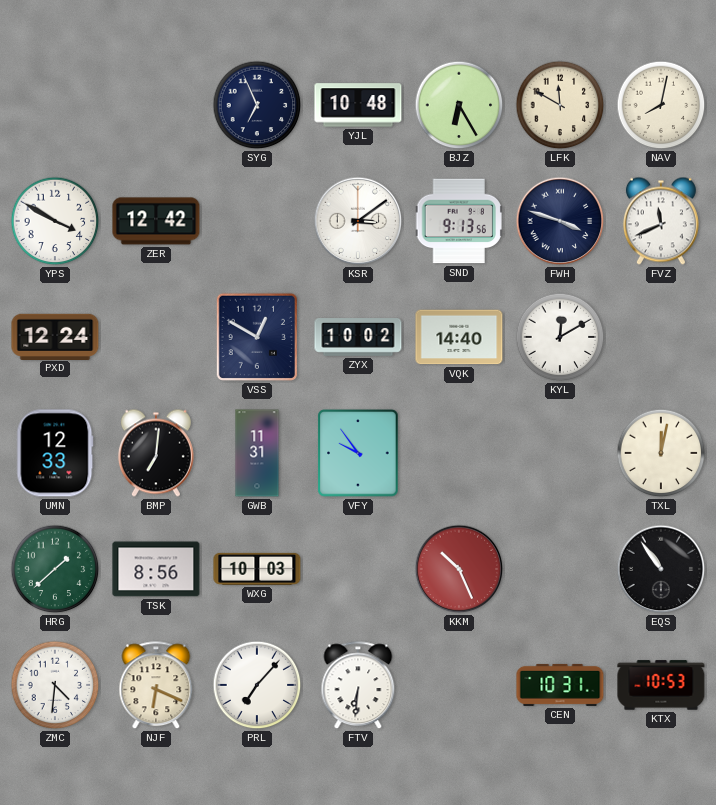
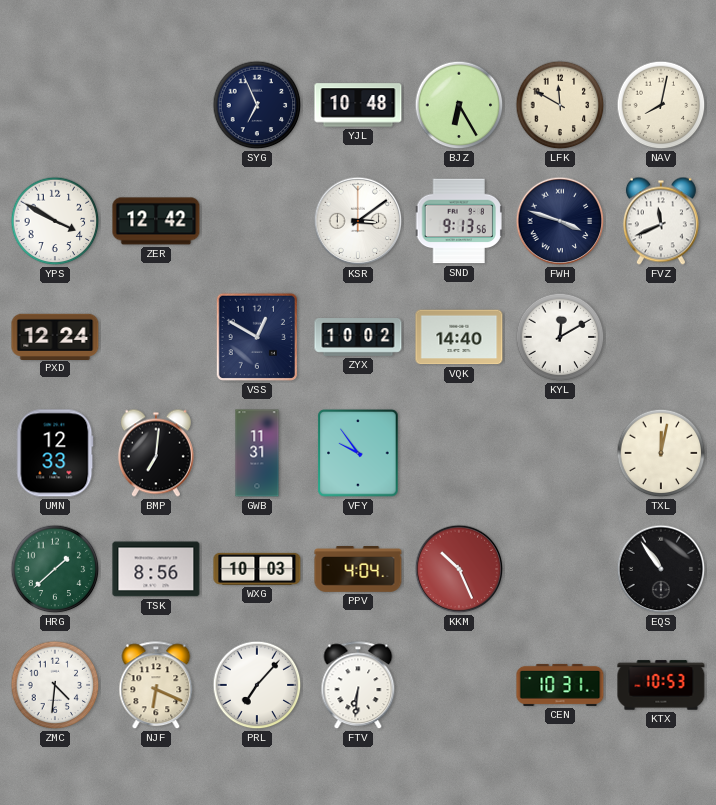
PPV: none -> 4:04 (358, 569)
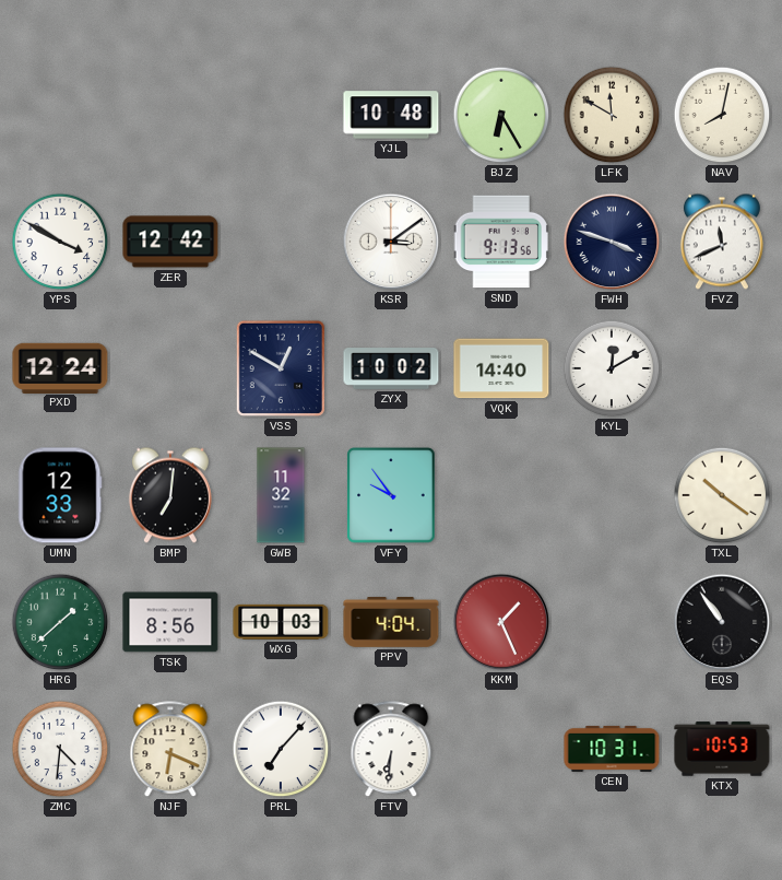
SYG: 6:56 -> none (257, 105)
GWB: 11:31 -> 11:32 (281, 495)
TXL: 12:02 -> 10:21 (722, 495)
KKM: 10:26 -> 1:26 (501, 622)
